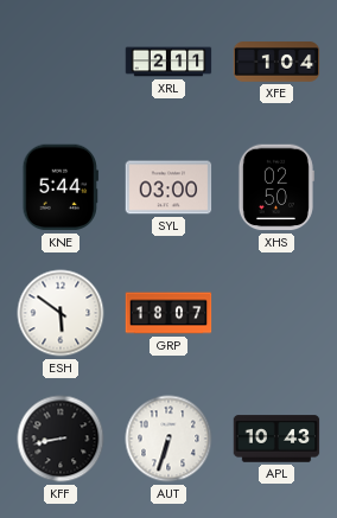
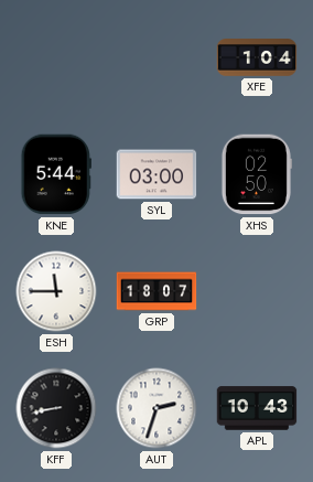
XRL: 2:11 -> none (168, 62)
ESH: 5:51 -> 11:45 (56, 291)
AUT: 6:33 -> 2:33 (156, 408)
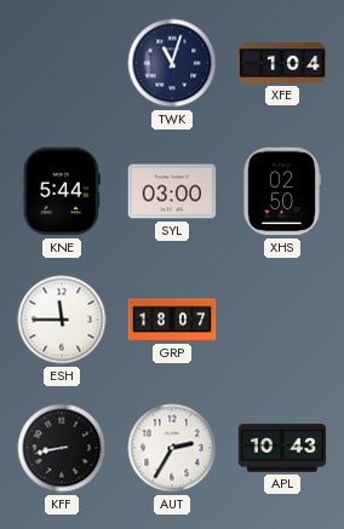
TWK: none -> 11:03 (172, 63)
AUT: 2:33 -> 2:35 (172, 448)
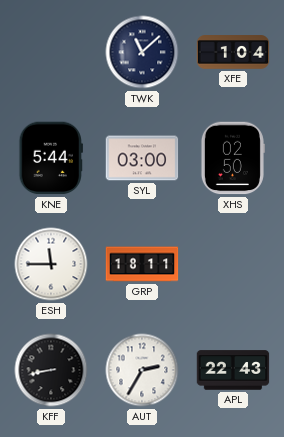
TWK: 11:03 -> 11:08 (142, 52)
GRP: 18:07 -> 18:11 (142, 264)
APL: 10:43 -> 22:43 (233, 370)
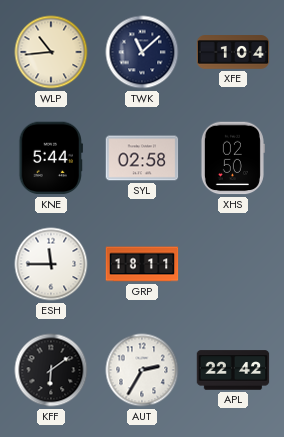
WLP: none -> 10:44 (51, 52)
SYL: 03:00 -> 02:58 (142, 158)
KFF: 8:43 -> 6:09 (51, 370)
APL: 22:43 -> 22:42 (233, 370)
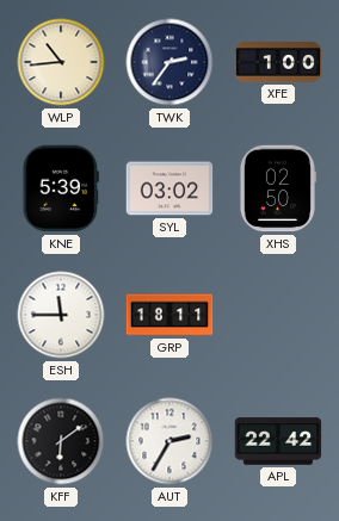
TWK: 11:08 -> 2:36 (169, 62)
XFE: 1:04 -> 1:00 (278, 62)
KNE: 5:44 -> 5:39 (61, 188)
SYL: 02:58 -> 03:02 (169, 188)
